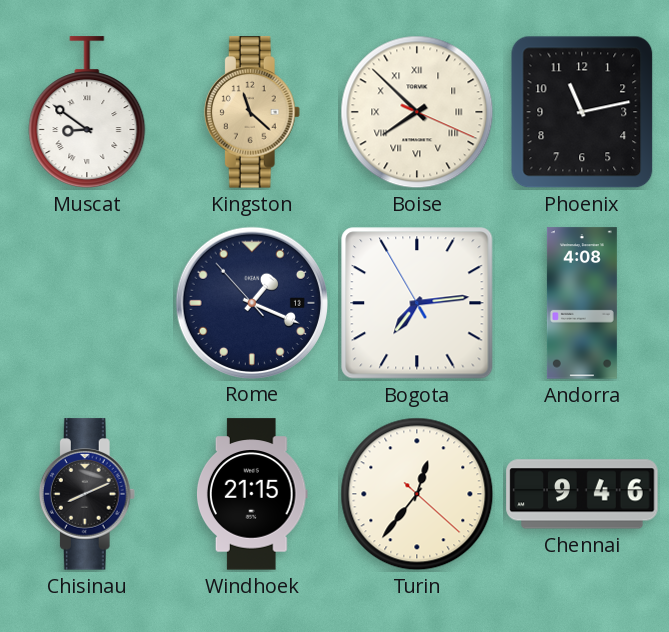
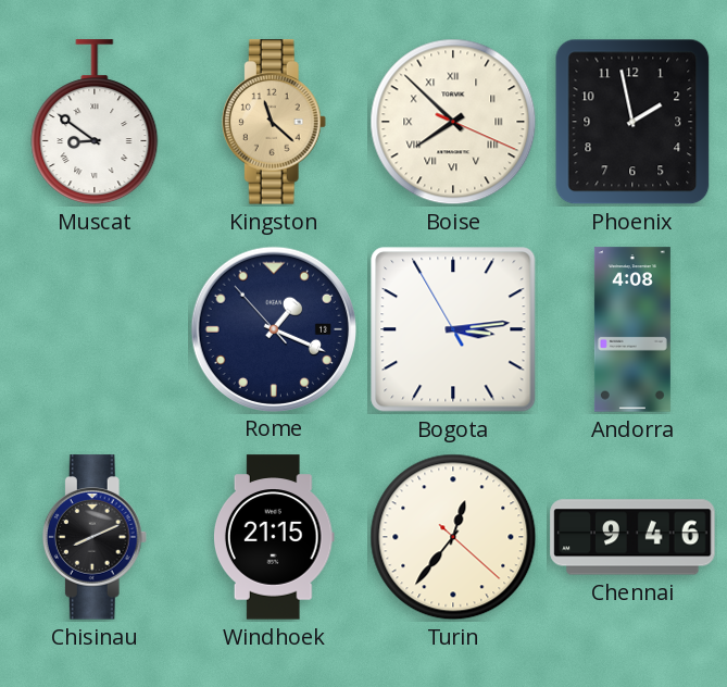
Phoenix: 11:13 -> 1:58 (632, 122)
Bogota: 7:13 -> 3:13 (453, 329)
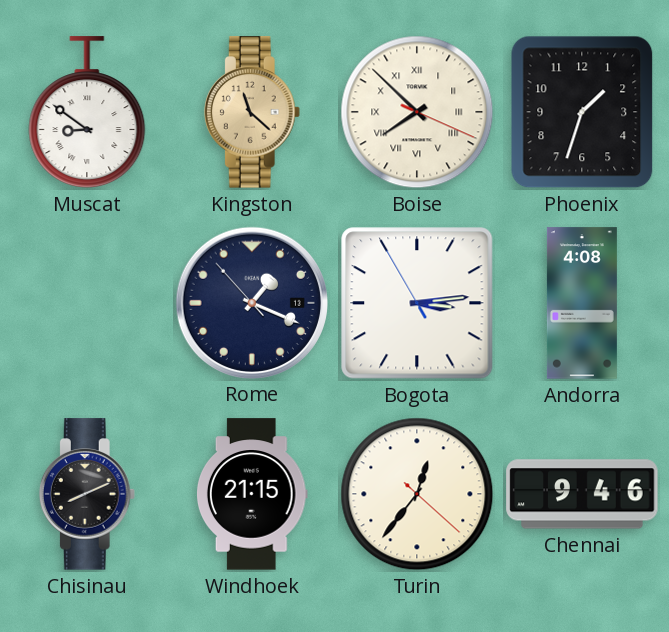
Phoenix: 1:58 -> 1:33 (582, 112)
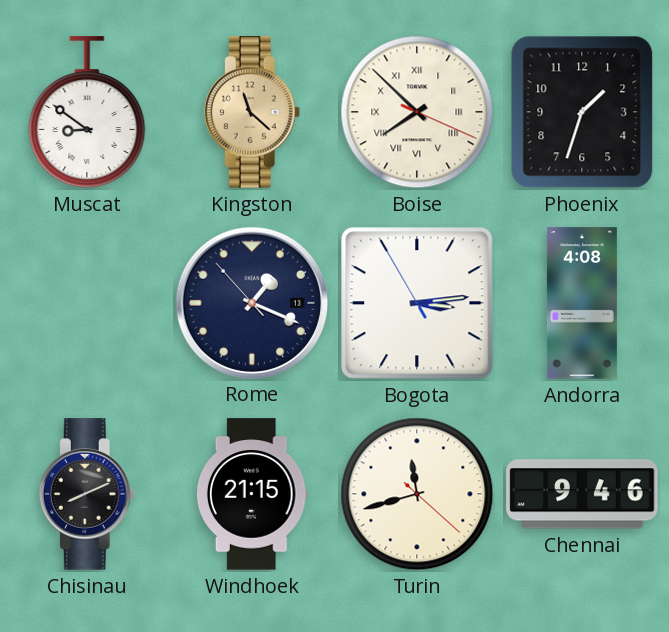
Turin: 12:36 -> 11:42 (417, 494)
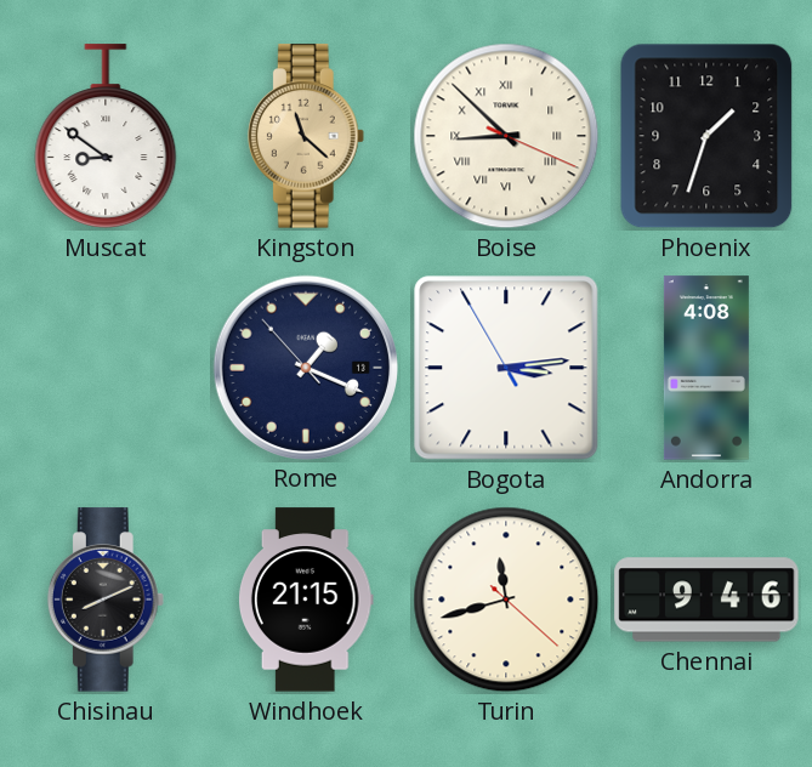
Boise: 7:52 -> 8:52 (506, 136)
